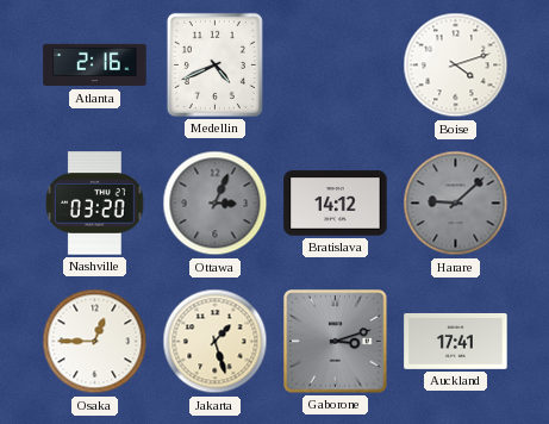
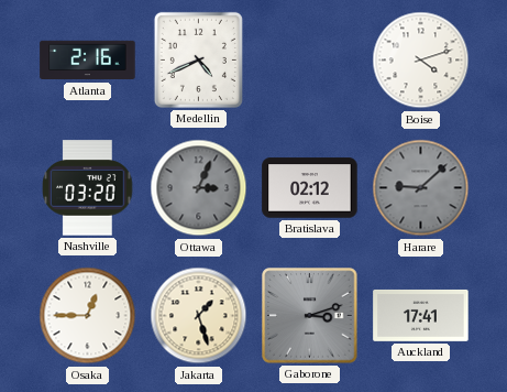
Bratislava: 14:12 -> 02:12 (310, 188)
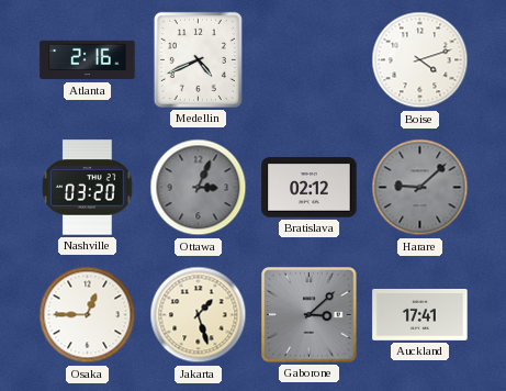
Gaborone: 3:12 -> 3:08 (310, 315)
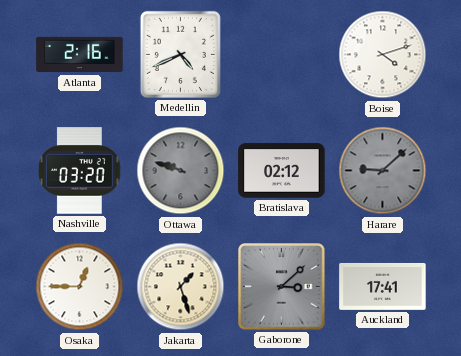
Ottawa: 3:04 -> 9:48 (181, 171)
